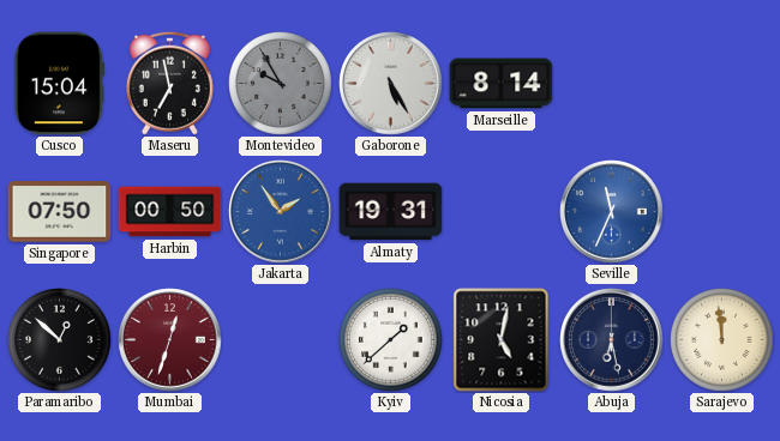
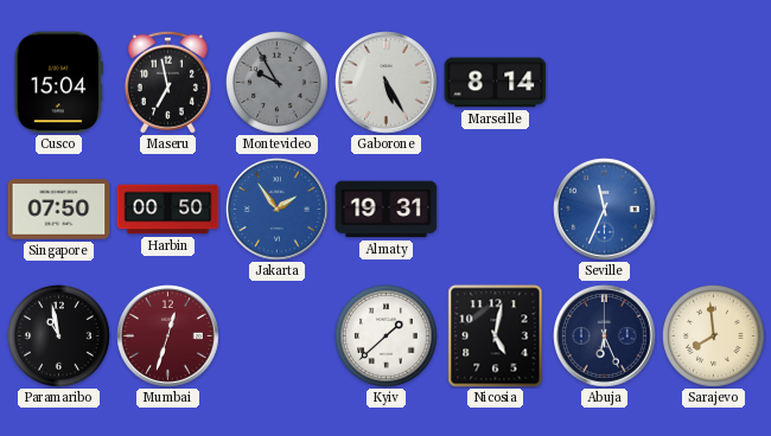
Paramaribo: 12:52 -> 10:58 (59, 336)
Abuja: 6:28 -> 6:26 (605, 336)
Sarajevo: 11:59 -> 7:59 (714, 336)
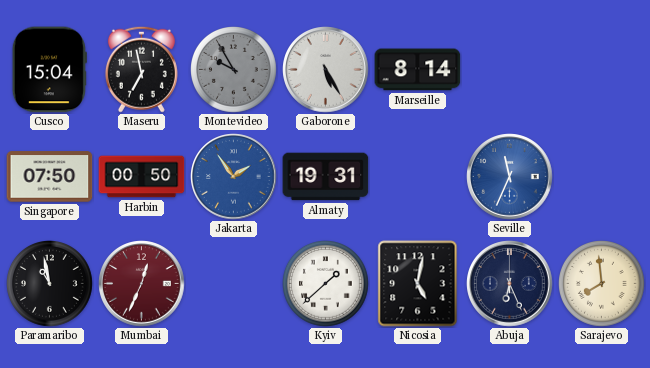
Mumbai: 12:33 -> 12:34 (142, 284)
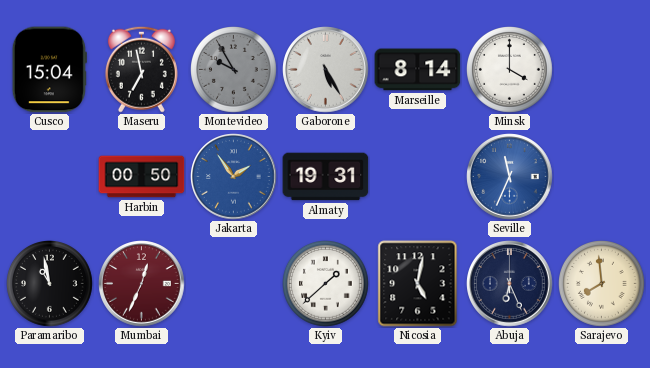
Minsk: none -> 4:00 (510, 70)
Singapore: 07:50 -> none (50, 177)
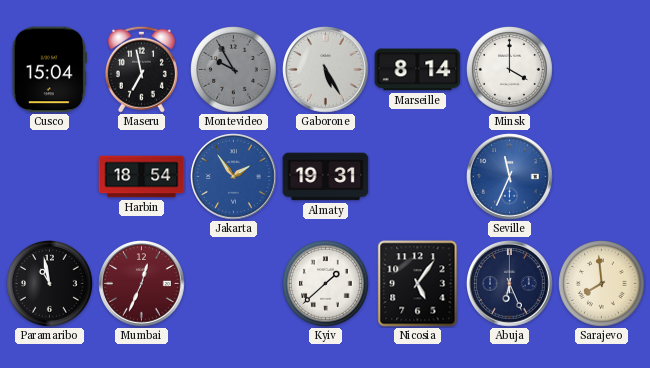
Harbin: 00:50 -> 18:54 (142, 177)
Nicosia: 5:02 -> 5:06 (418, 284)
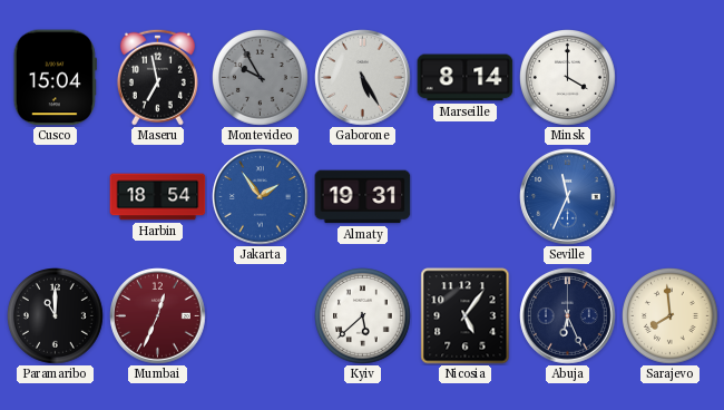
Paramaribo: 10:58 -> 11:00 (56, 316)
Kyiv: 1:38 -> 5:38 (363, 316)
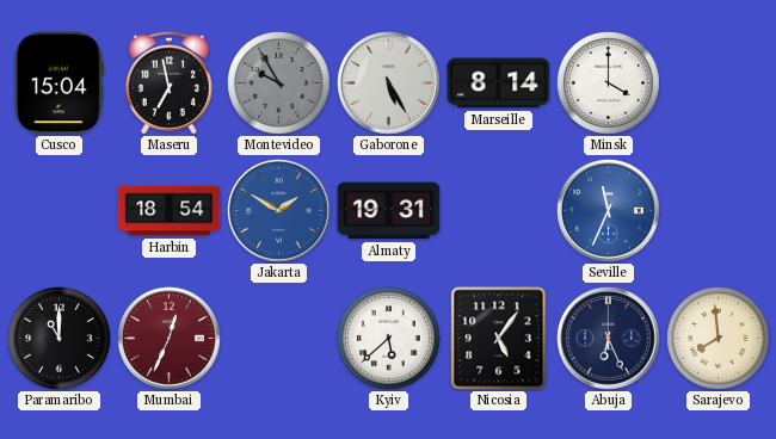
Jakarta: 1:54 -> 1:50 (279, 211)
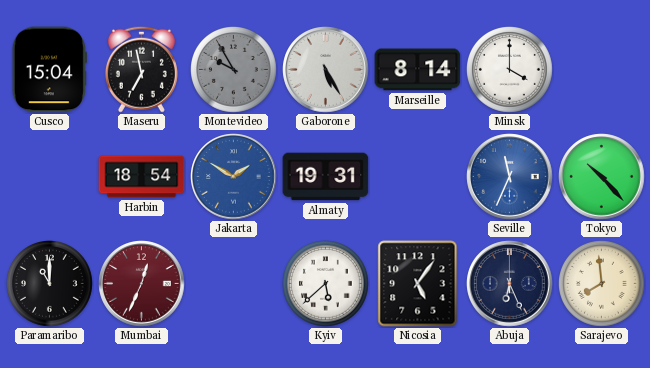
Tokyo: none -> 10:23 (602, 177)
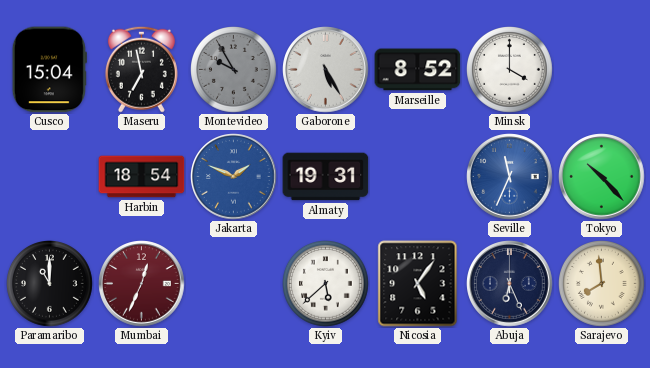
Marseille: 8:14 -> 8:52 (418, 70)
Jakarta: 1:50 -> 1:49 (234, 177)
